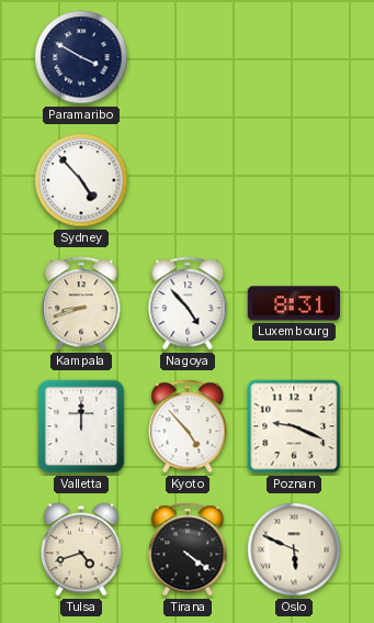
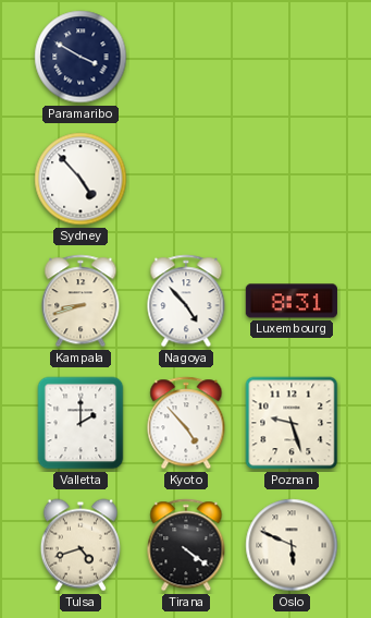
Valletta: 12:00 -> 2:00 (81, 423)
Poznan: 9:19 -> 9:27 (292, 423)
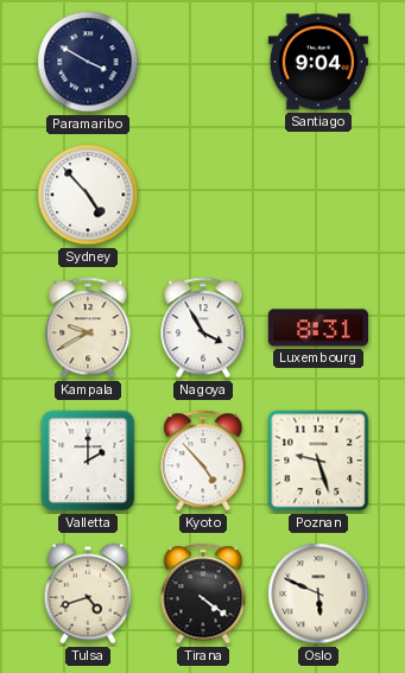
Santiago: none -> 9:04 (318, 62)
Kampala: 8:42 -> 9:40 (88, 328)
Nagoya: 4:53 -> 3:55 (203, 328)
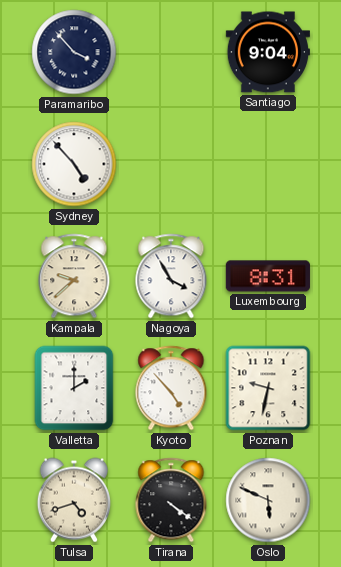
Paramaribo: 3:50 -> 3:53 (74, 52)
Kampala: 9:40 -> 9:38 (74, 276)
Poznan: 9:27 -> 9:32 (268, 388)
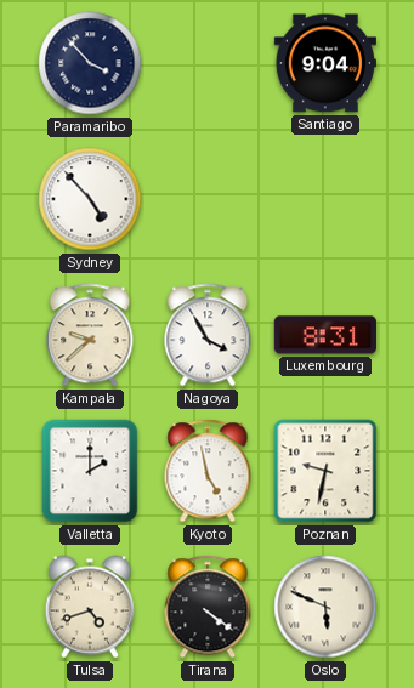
Kyoto: 4:53 -> 4:58 (208, 471)
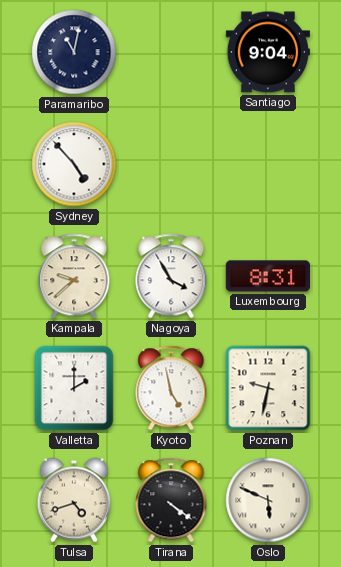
Paramaribo: 3:53 -> 11:02 (74, 52)
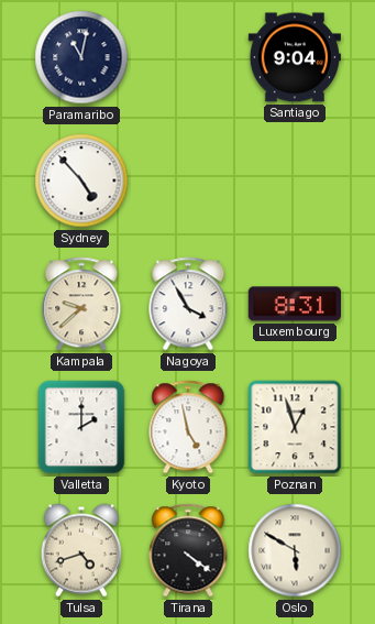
Poznan: 9:32 -> 12:57 (295, 427)
Oslo: 5:49 -> 5:50 (295, 550)
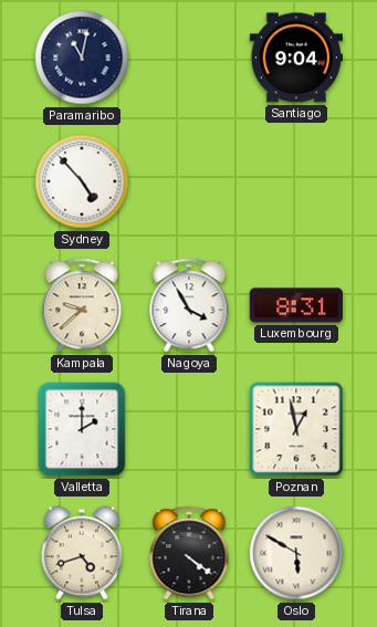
Kyoto: 4:58 -> none (188, 427)
Poznan: 12:57 -> 12:58 (296, 429)
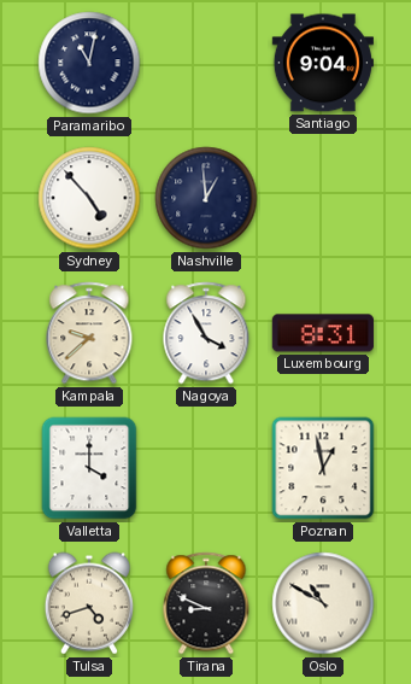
Nashville: none -> 12:59 (206, 198)
Valletta: 2:00 -> 4:00 (89, 468)
Tirana: 4:21 -> 8:49 (206, 603)
Oslo: 5:50 -> 10:50 (323, 603)
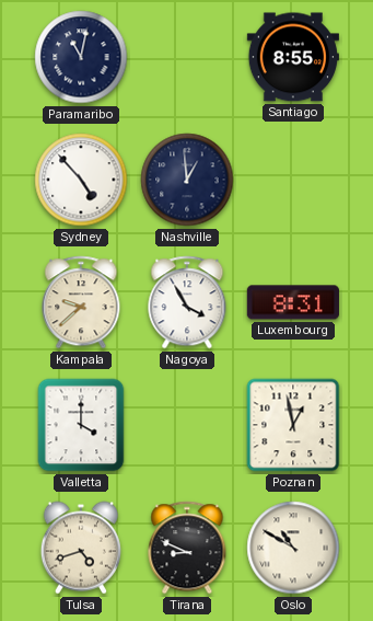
Santiago: 9:04 -> 8:55 (293, 57)
